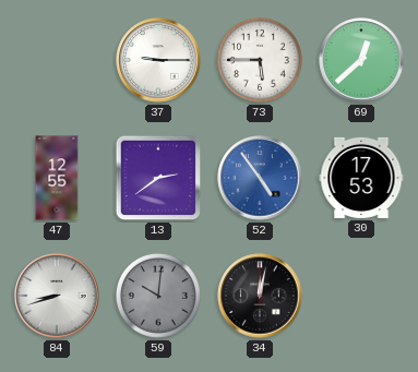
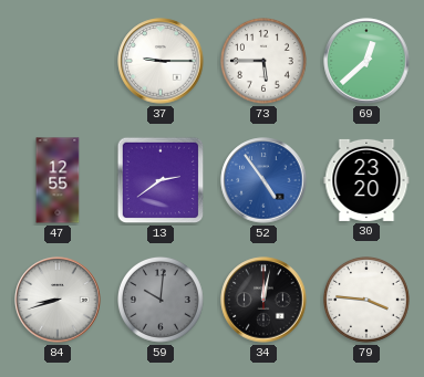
30: 17:53 -> 23:20 (366, 180)
79: none -> 3:46 (368, 301)
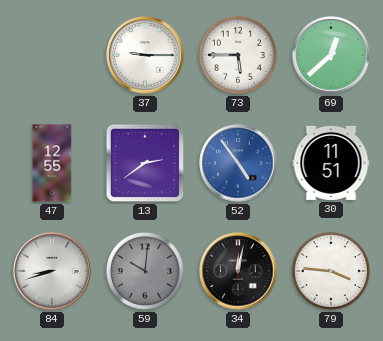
30: 23:20 -> 11:51 (331, 163)
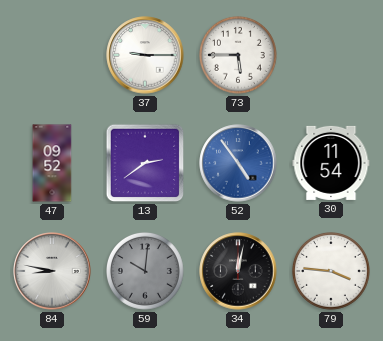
69: 12:38 -> none (331, 55)
47: 12:55 -> 09:52 (52, 163)
30: 11:51 -> 11:54 (331, 163)
84: 8:42 -> 8:47 (52, 271)
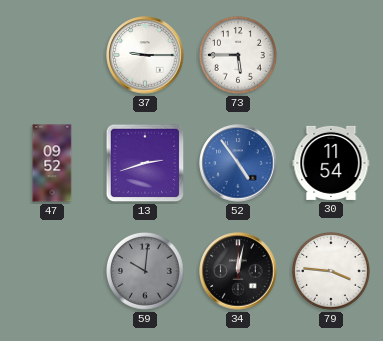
13: 2:39 -> 2:42 (145, 163)
84: 8:47 -> none (52, 271)
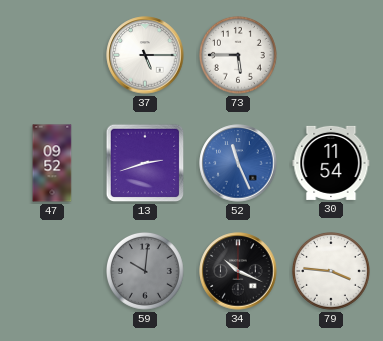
37: 9:15 -> 5:15 (145, 55)
52: 4:54 -> 11:26 (238, 163)
34: 12:02 -> 10:19 (238, 271)
